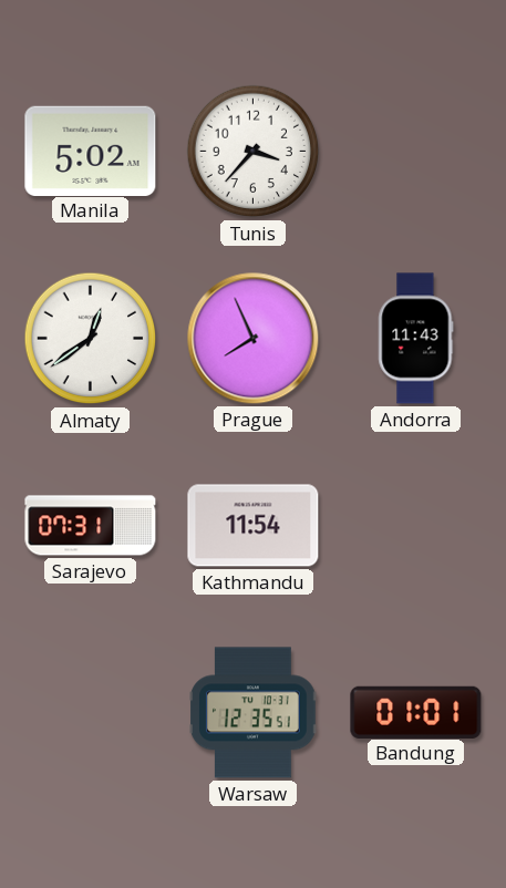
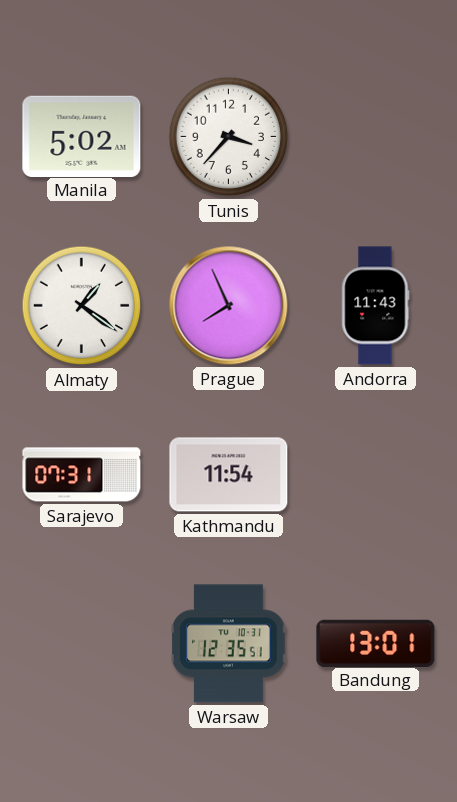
Almaty: 12:39 -> 1:21 (82, 306)
Bandung: 01:01 -> 13:01 (376, 643)
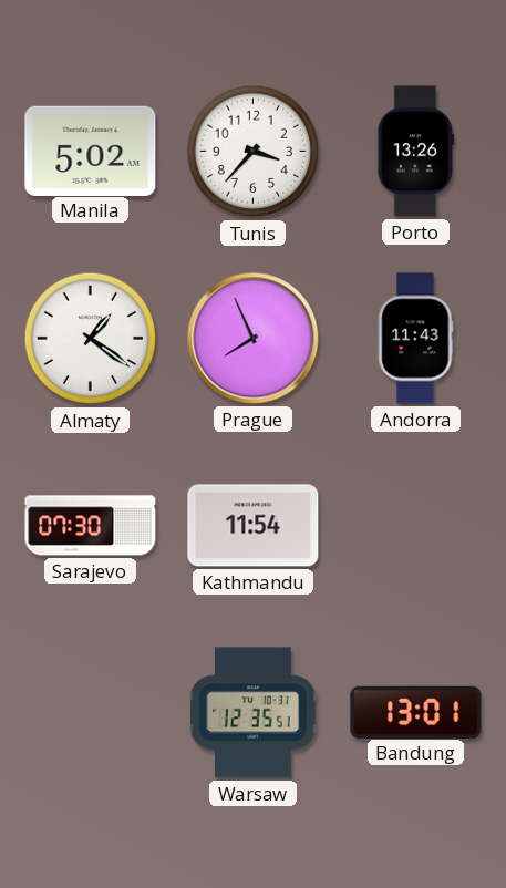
Porto: none -> 13:26 (416, 152)
Sarajevo: 07:31 -> 07:30 (91, 526)
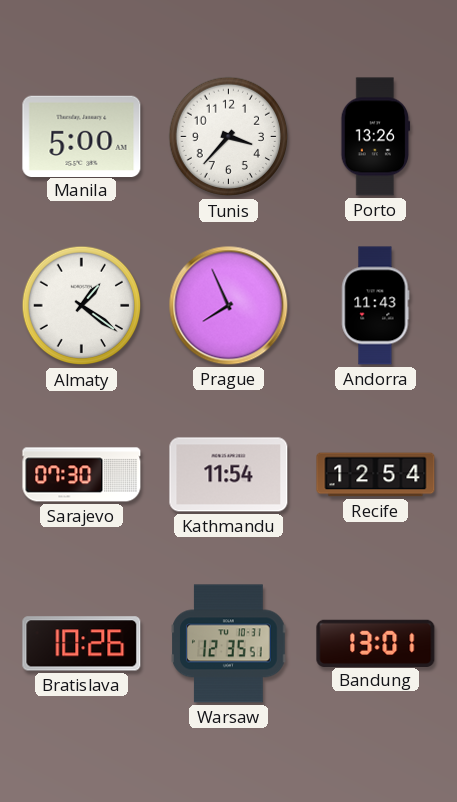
Manila: 5:02 -> 5:00 (82, 136)
Recife: none -> 12:54 (376, 475)
Bratislava: none -> 10:26 (82, 644)
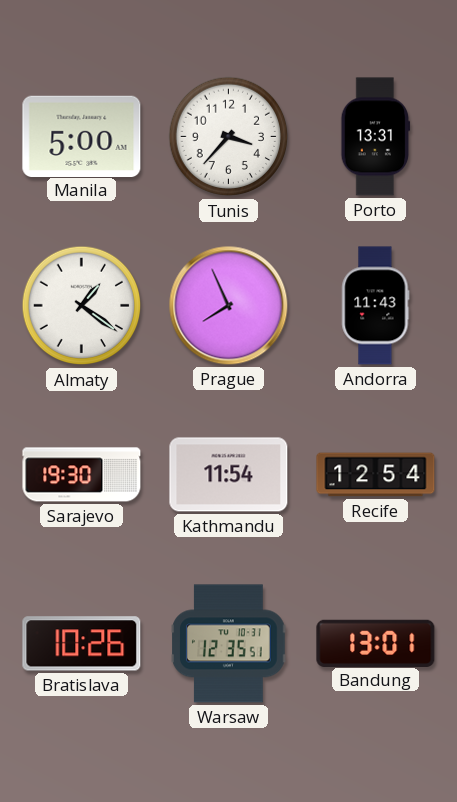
Porto: 13:26 -> 13:31 (376, 137)
Sarajevo: 07:30 -> 19:30 (82, 475)
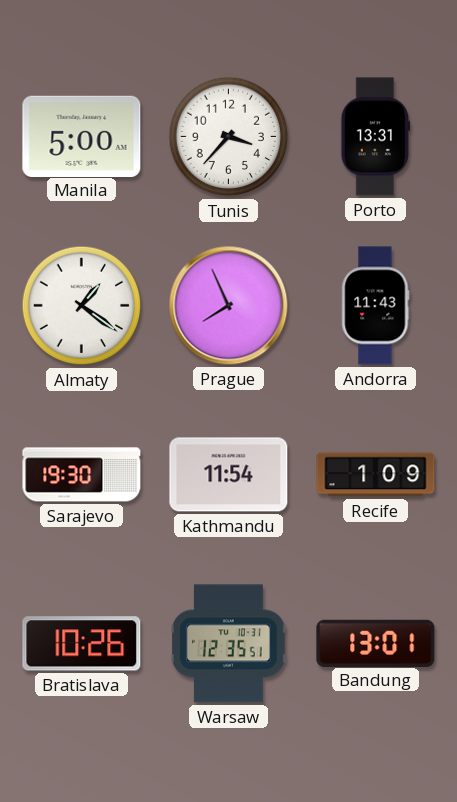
Recife: 12:54 -> 1:09 (376, 475)
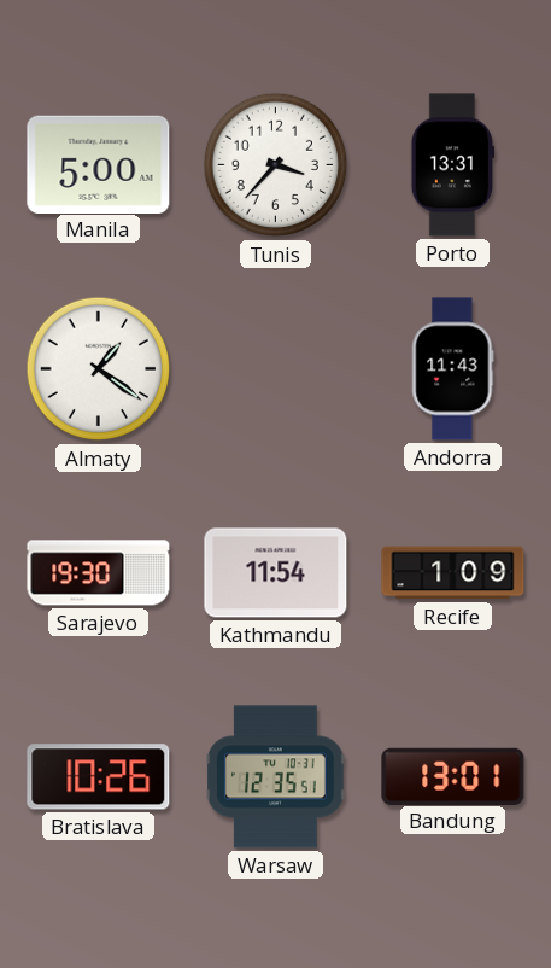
Prague: 7:56 -> none (229, 306)
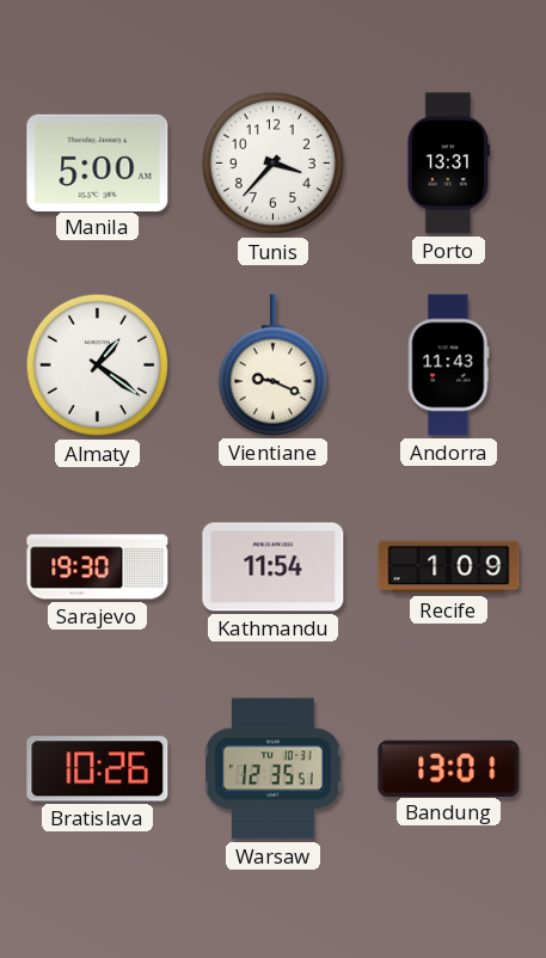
Vientiane: none -> 9:19 (272, 366)
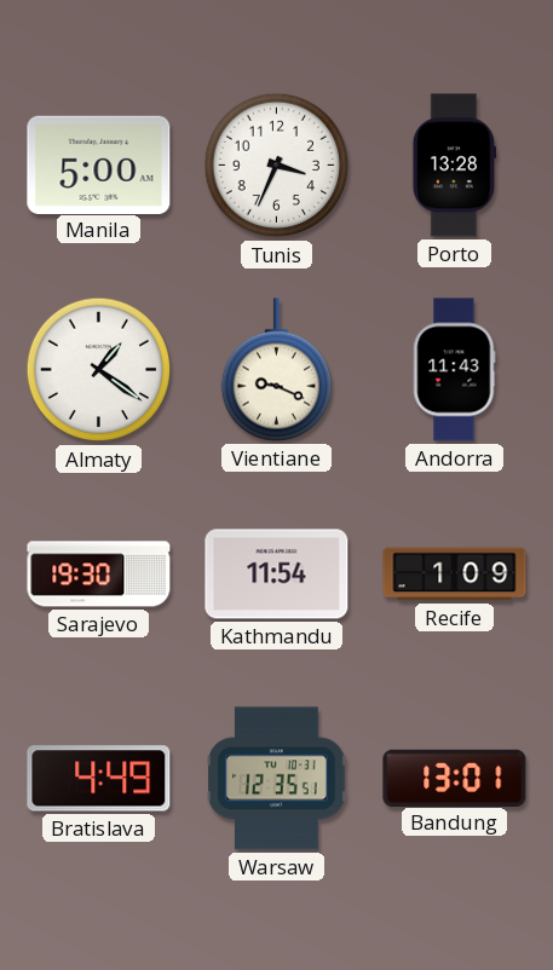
Tunis: 3:37 -> 3:34 (277, 166)
Porto: 13:31 -> 13:28 (455, 166)
Bratislava: 10:26 -> 4:49 (99, 779)
